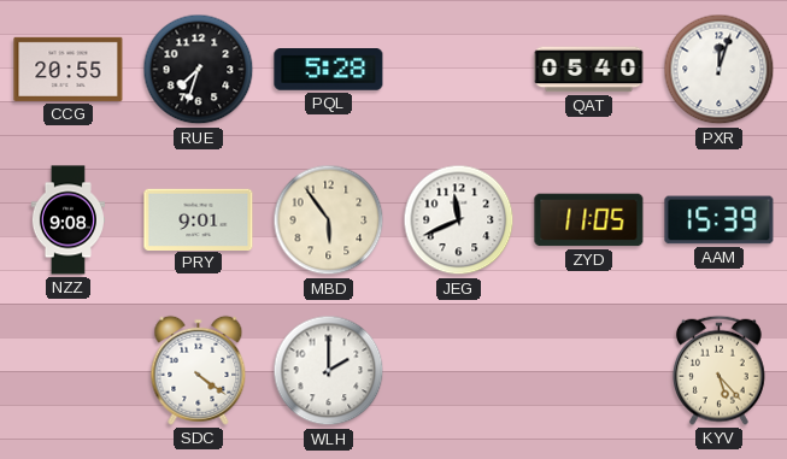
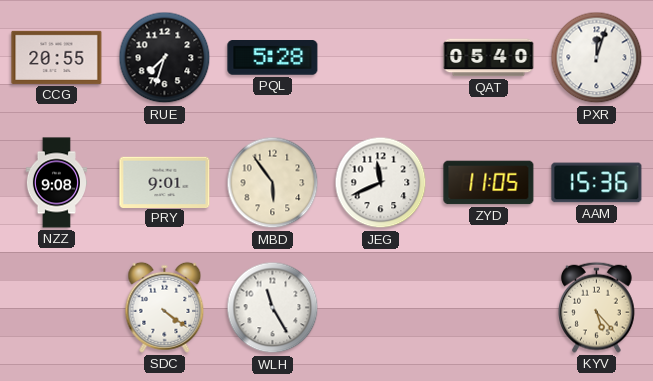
AAM: 15:39 -> 15:36 (597, 183)
WLH: 2:00 -> 11:25 (273, 308)
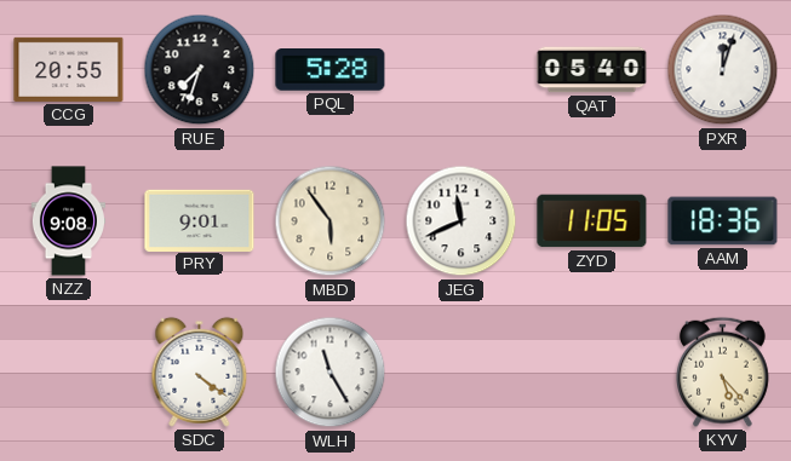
AAM: 15:36 -> 18:36 (723, 221)
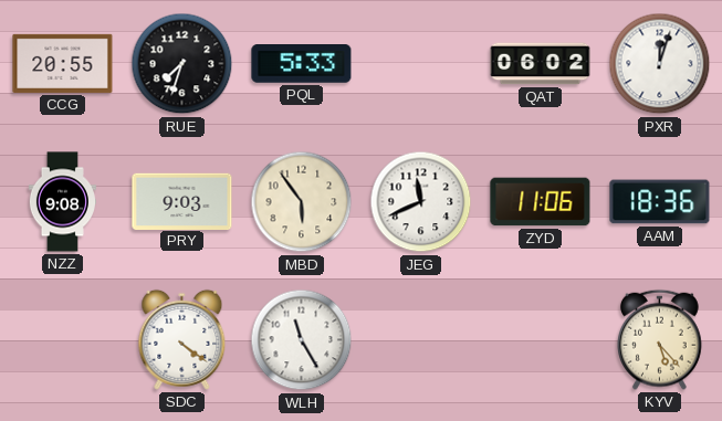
PQL: 5:28 -> 5:33 (302, 64)
QAT: 05:40 -> 06:02 (541, 64)
PRY: 9:01 -> 9:03 (182, 201)
ZYD: 11:05 -> 11:06 (541, 202)
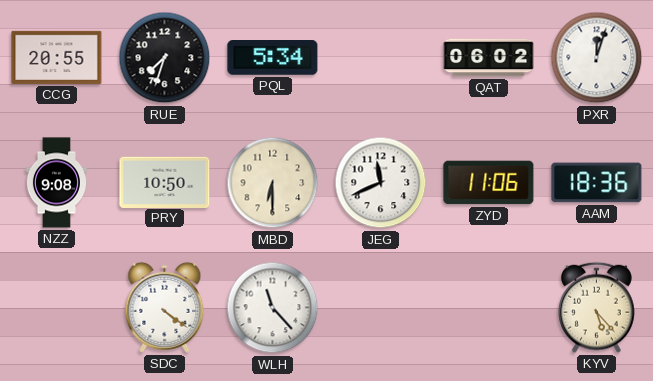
PQL: 5:33 -> 5:34 (273, 58)
PRY: 9:03 -> 10:50 (165, 182)
MBD: 5:54 -> 6:30 (273, 183)
WLH: 11:25 -> 11:23 (273, 308)
